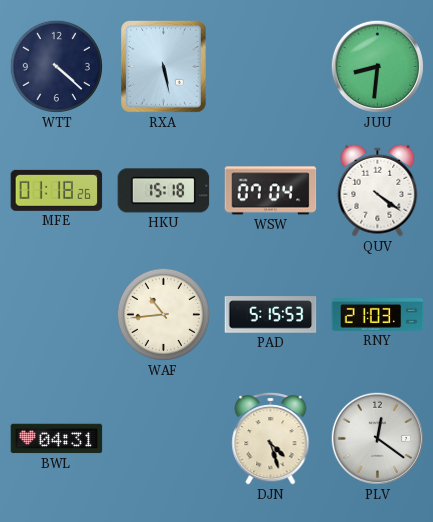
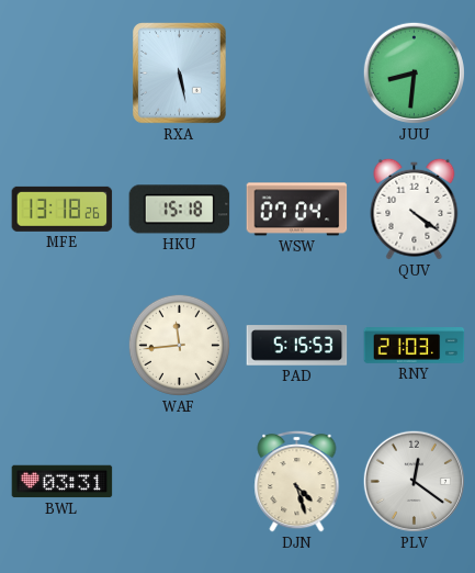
WTT: 4:22 -> none (56, 66)
MFE: 01:18 -> 13:18 (63, 209)
WAF: 10:44 -> 11:44 (179, 345)
BWL: 04:31 -> 03:31 (63, 482)
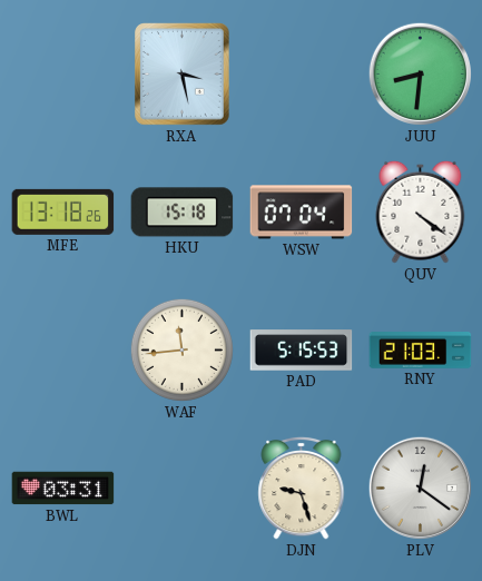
RXA: 5:28 -> 3:28 (183, 75)
DJN: 4:27 -> 9:27 (302, 488)
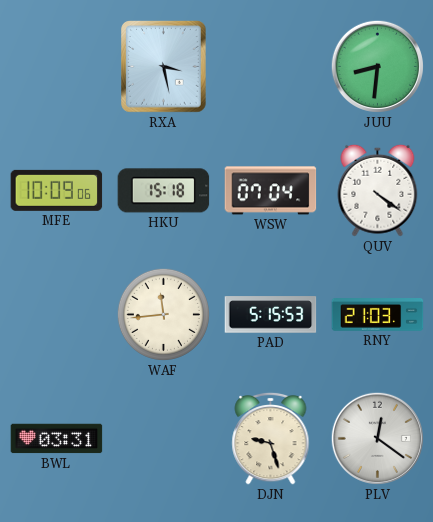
MFE: 13:18 -> 10:09 (57, 190)
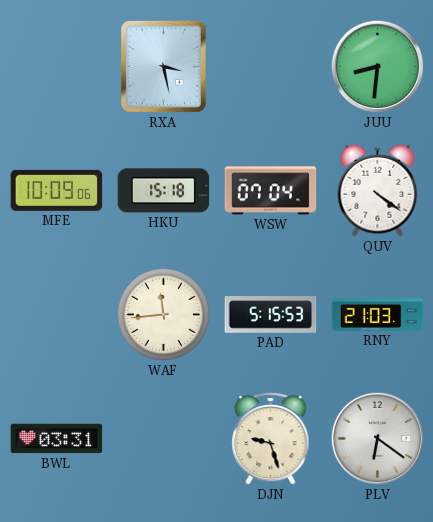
PLV: 12:21 -> 6:21 (377, 438)
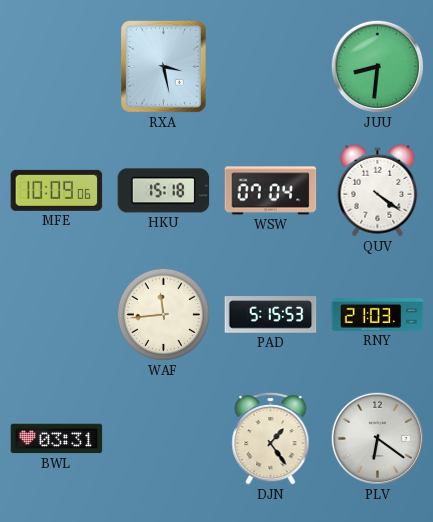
DJN: 9:27 -> 1:24 (271, 438)
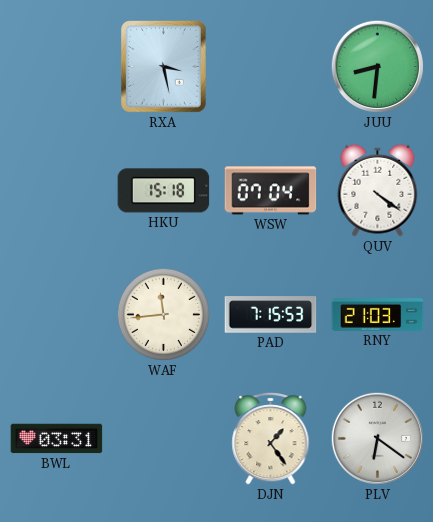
MFE: 10:09 -> none (57, 190)
PAD: 5:15 -> 7:15 (271, 315)
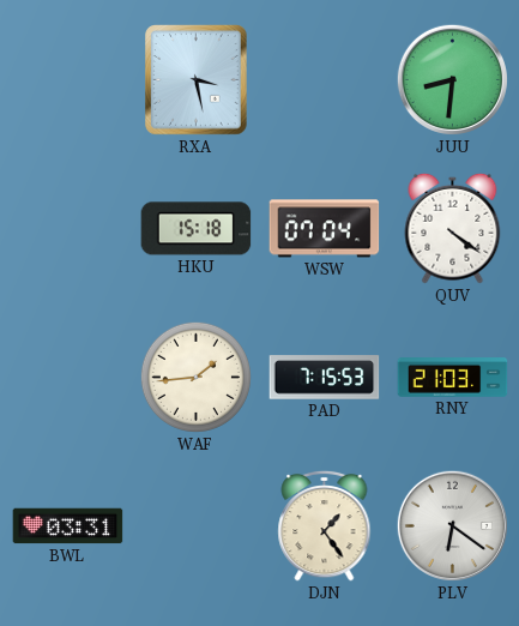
WAF: 11:44 -> 1:44 (195, 377)
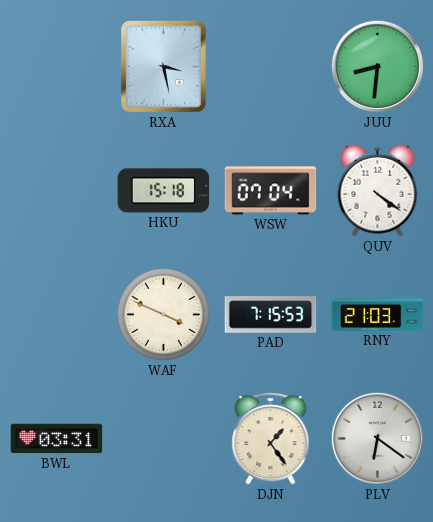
WAF: 1:44 -> 3:49 (163, 314)
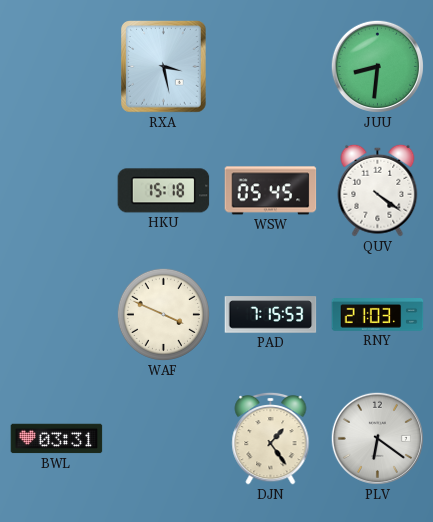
WSW: 07:04 -> 05:45 (271, 191)
